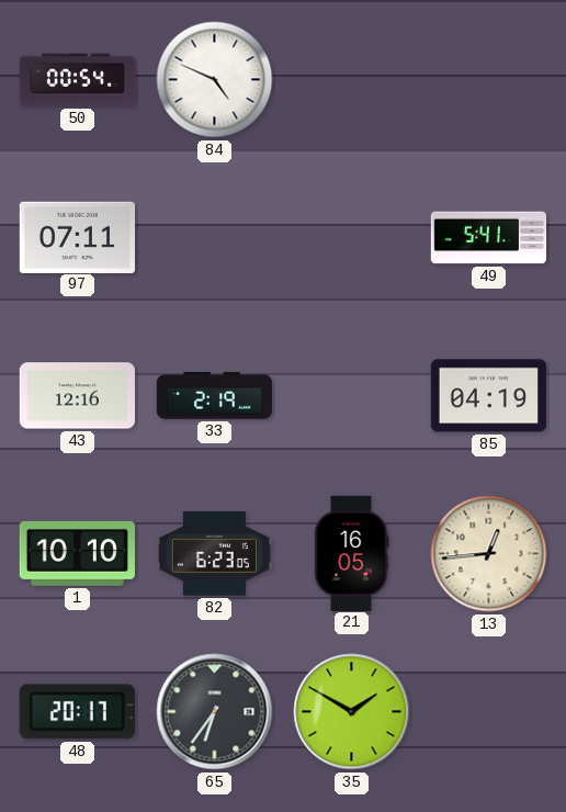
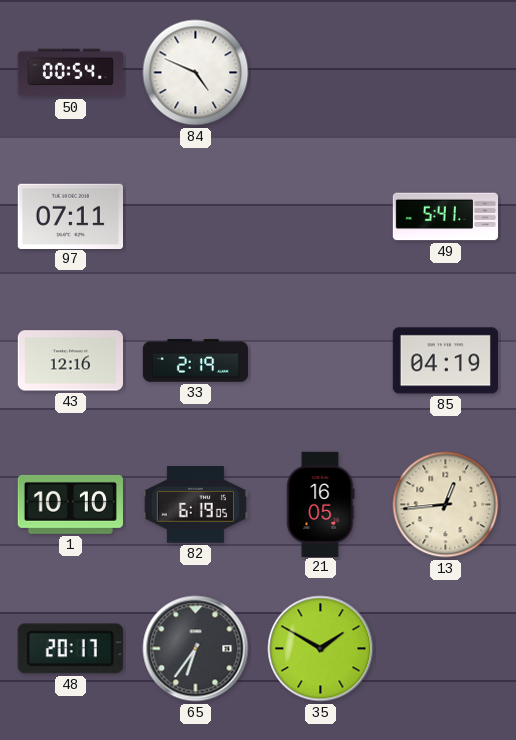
82: 6:23 -> 6:19 (195, 505)
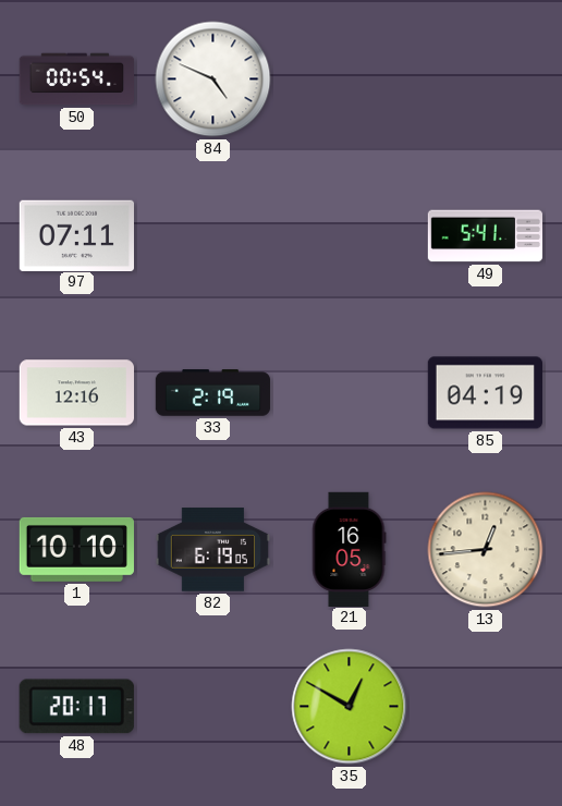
65: 6:36 -> none (196, 649)
35: 1:50 -> 12:50 (350, 707)
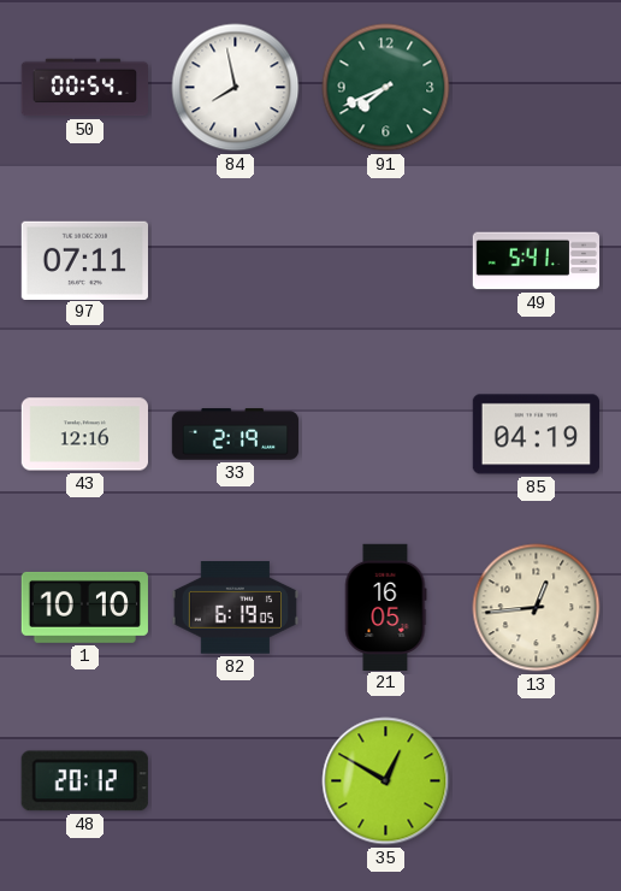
84: 4:49 -> 7:58 (236, 88)
91: none -> 7:41 (386, 88)
48: 20:17 -> 20:12 (84, 781)
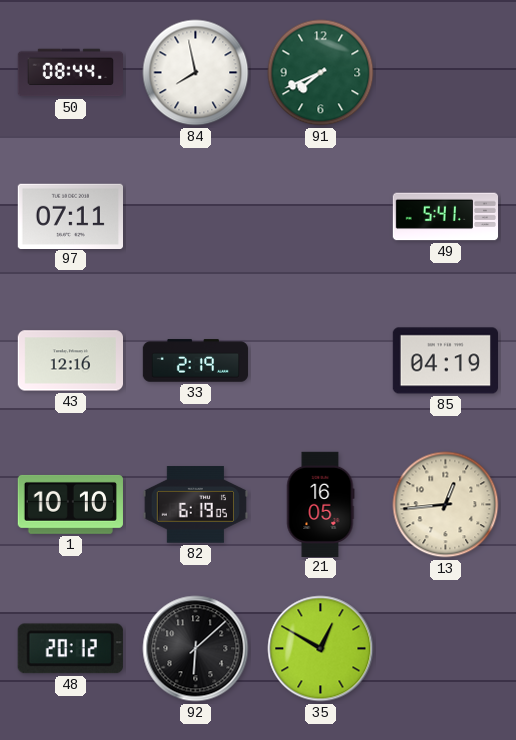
50: 00:54 -> 08:44 (70, 73)
92: none -> 6:08 (196, 649)
